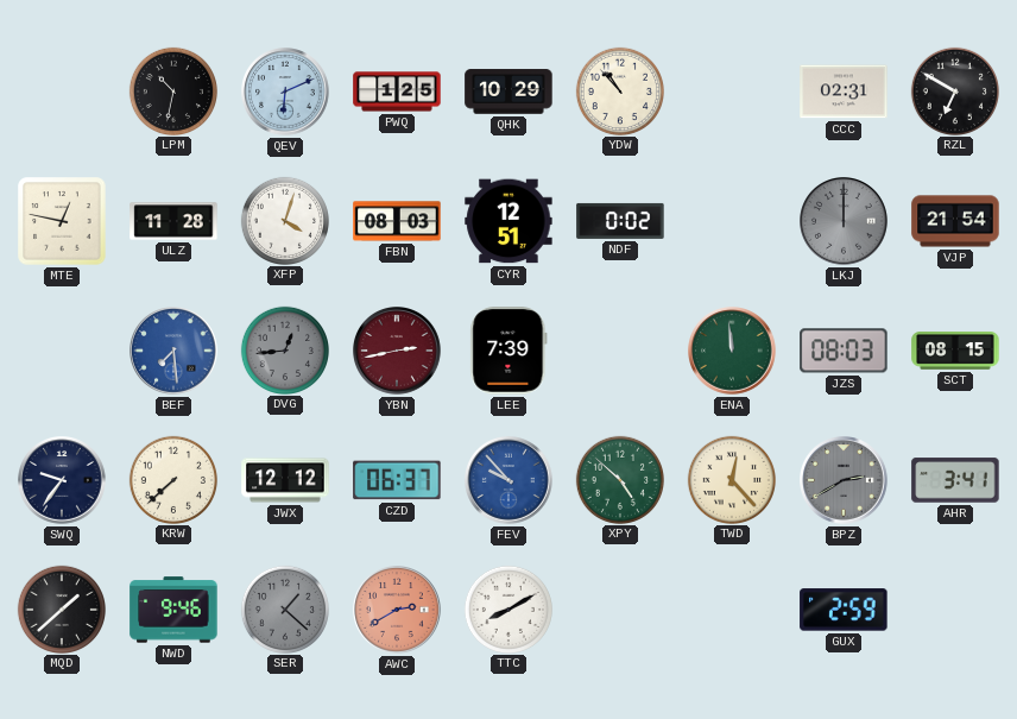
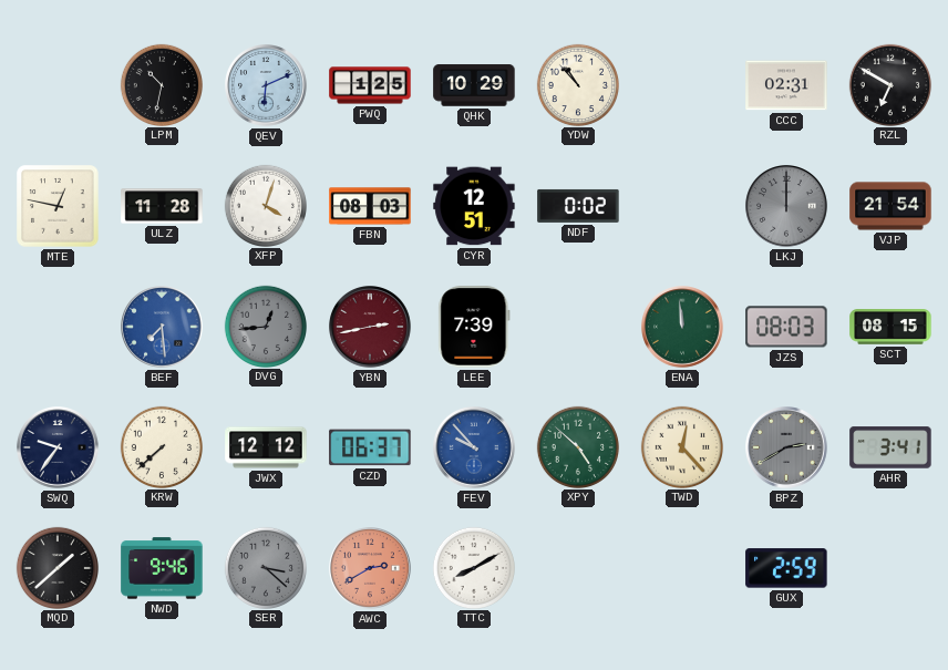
SER: 1:22 -> 3:22 (265, 567)
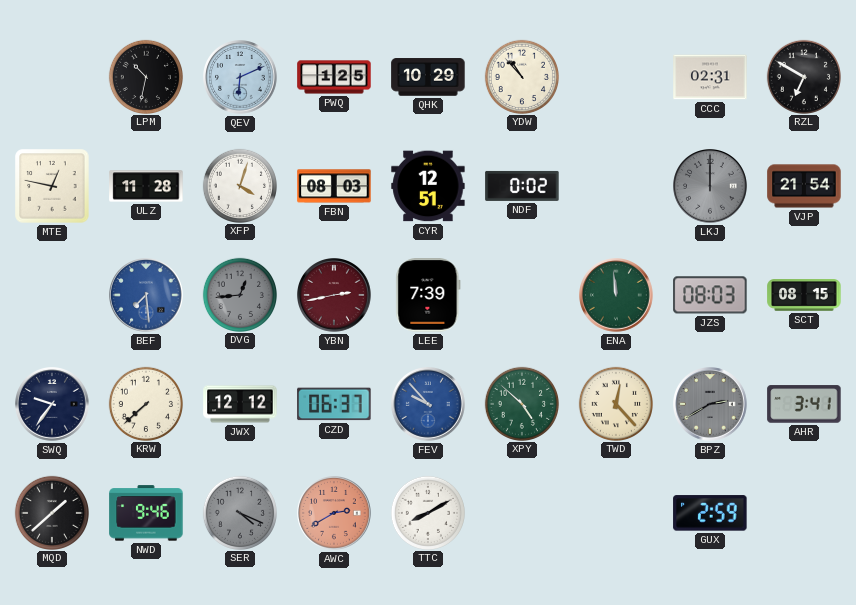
SER: 3:22 -> 4:19 (239, 512)
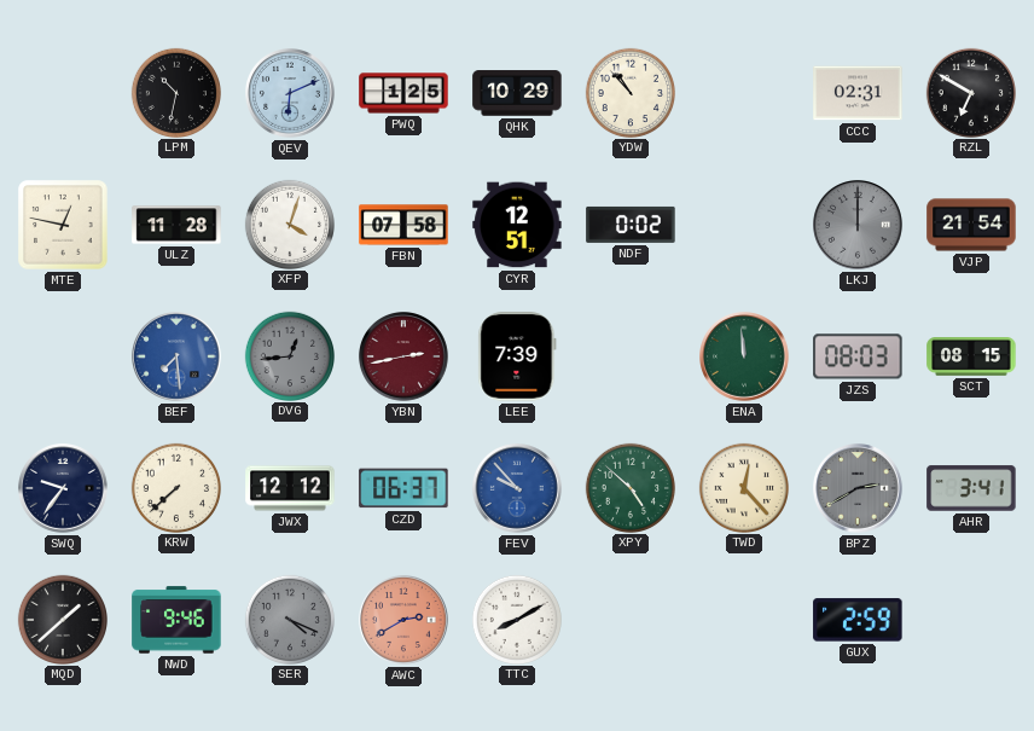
FBN: 08:03 -> 07:58 (403, 225)
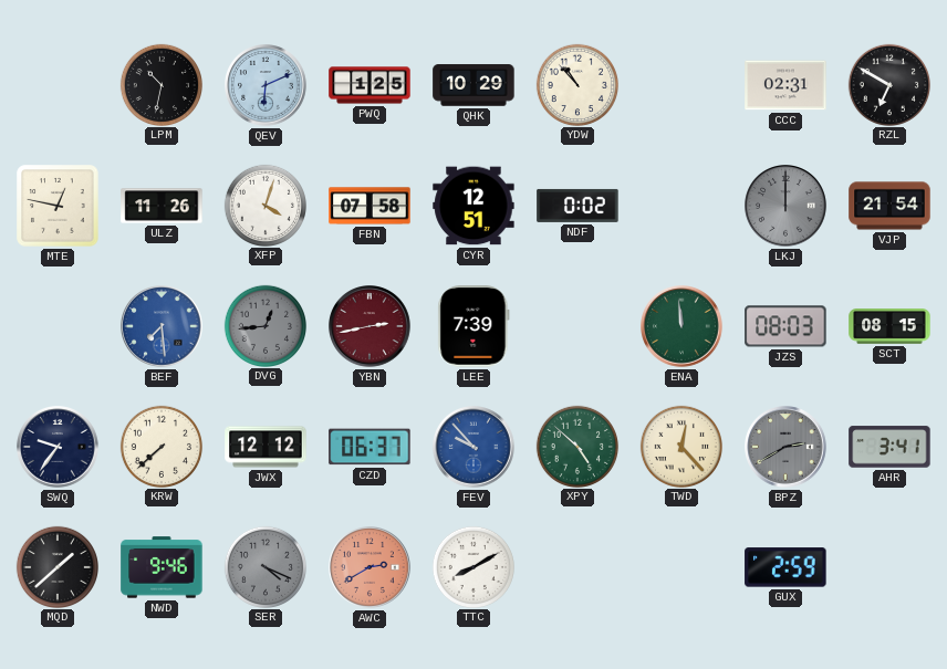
ULZ: 11:28 -> 11:26 (162, 206)
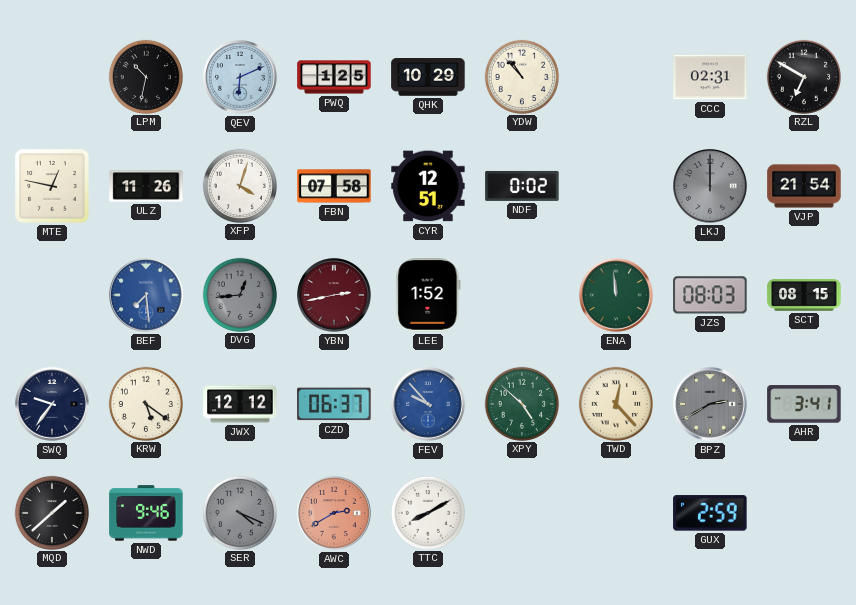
LEE: 7:39 -> 1:52 (428, 295)
KRW: 7:38 -> 5:21 (145, 403)
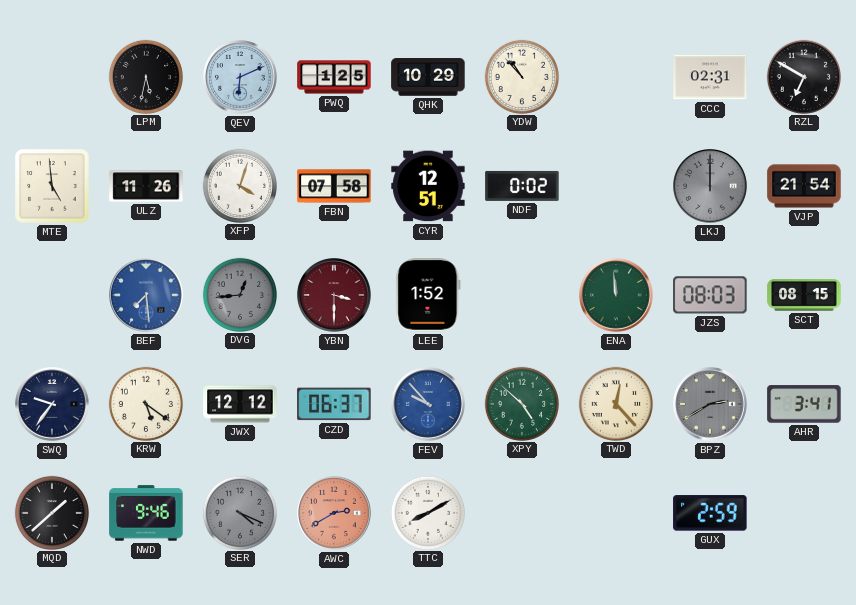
LPM: 10:32 -> 5:32 (145, 76)
MTE: 12:47 -> 4:59 (52, 186)
YBN: 2:43 -> 3:30 (334, 295)
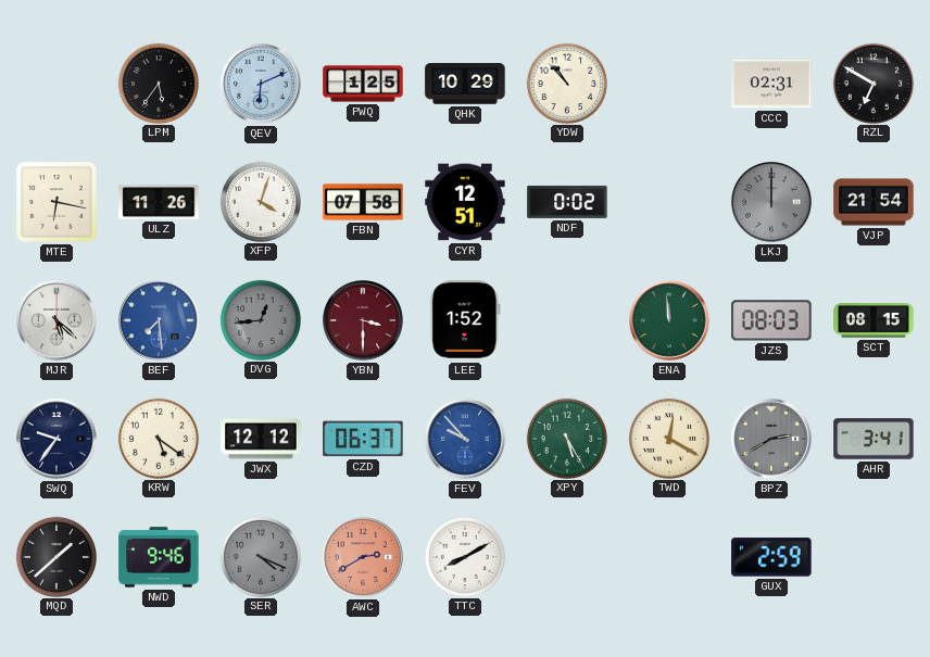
LPM: 5:32 -> 5:36 (158, 83)
MTE: 4:59 -> 6:17 (56, 202)
MJR: none -> 5:22 (56, 320)
XPY: 4:52 -> 5:25 (566, 438)
TWD: 12:23 -> 12:20 (668, 438)
